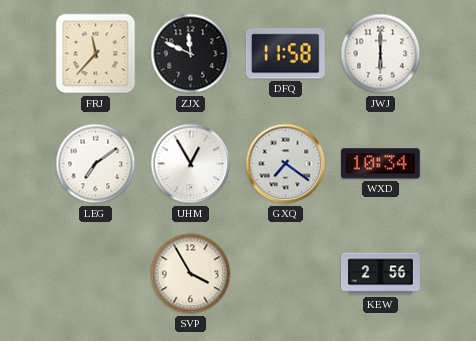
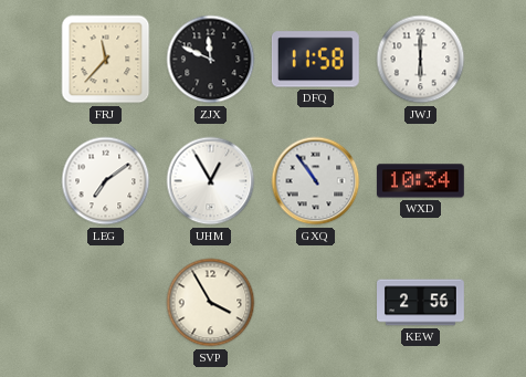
GXQ: 7:21 -> 10:54 (316, 181)
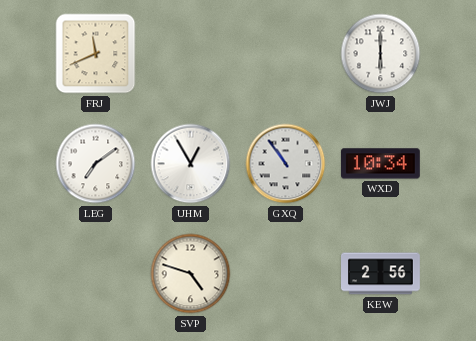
FRJ: 11:37 -> 11:41 (96, 54)
ZJX: 11:49 -> none (211, 60)
DFQ: 11:58 -> none (315, 60)
SVP: 3:55 -> 4:48 (191, 274)
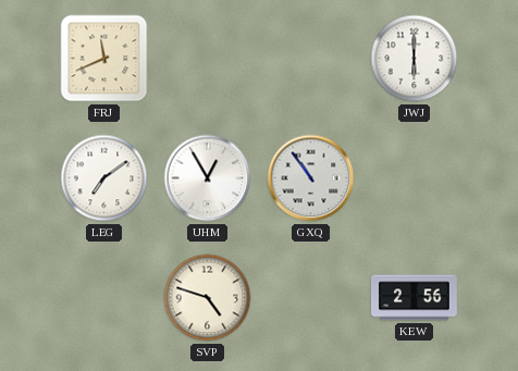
WXD: 10:34 -> none (380, 164)
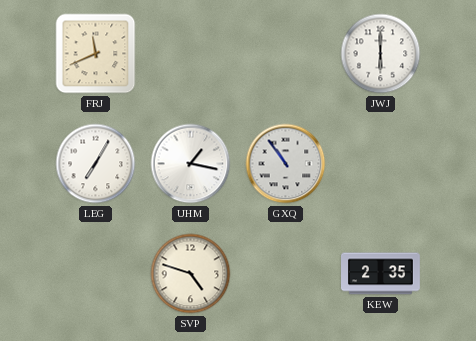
LEG: 7:09 -> 7:05 (96, 164)
UHM: 12:55 -> 1:17 (191, 164)
KEW: 2:56 -> 2:35 (381, 274)
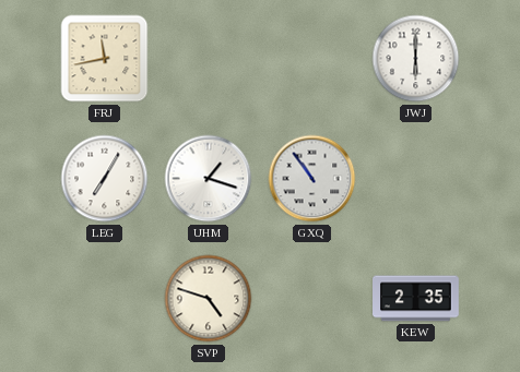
FRJ: 11:41 -> 11:43 (105, 59)
UHM: 1:17 -> 1:18 (209, 179)
